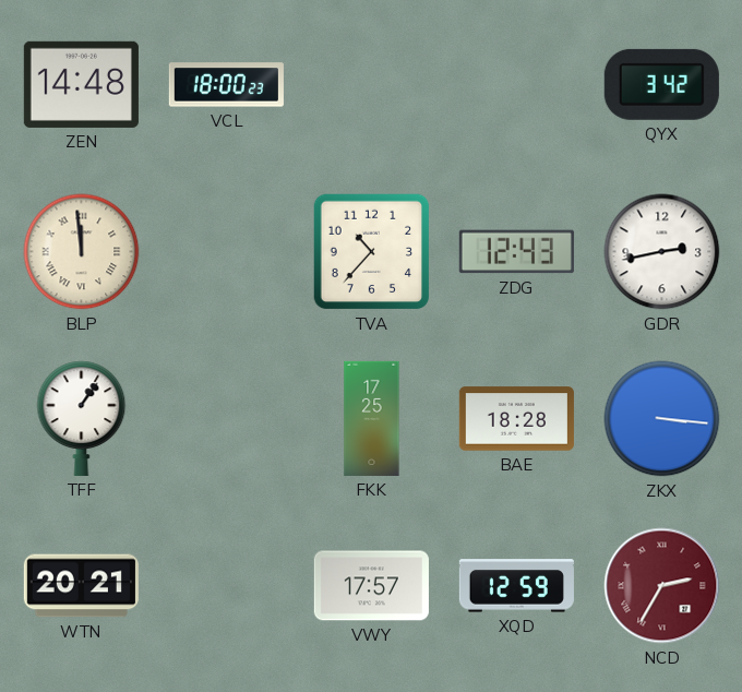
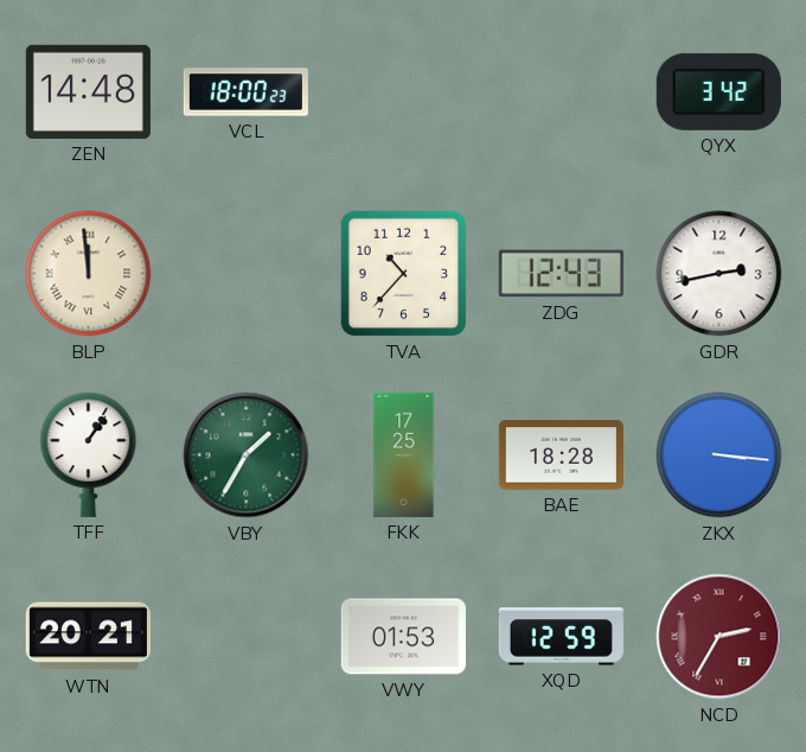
VBY: none -> 1:35 (247, 455)
VWY: 17:57 -> 01:53 (403, 637)
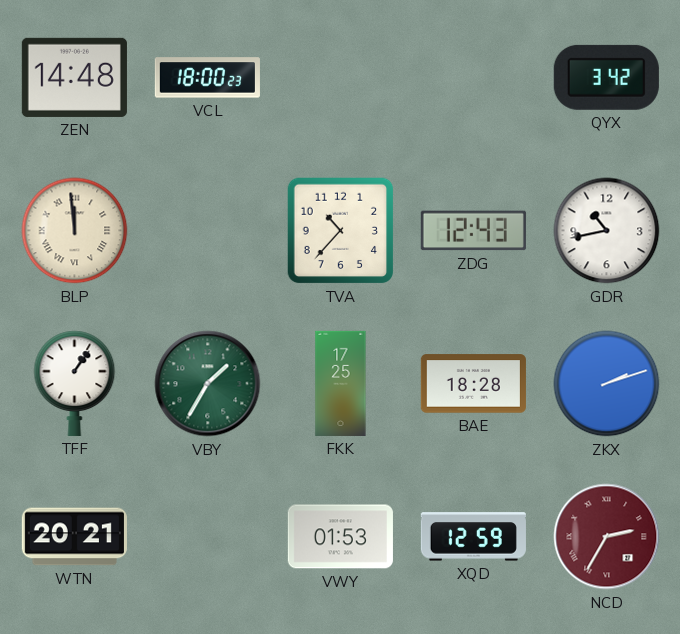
GDR: 2:43 -> 10:43 (607, 231)
ZKX: 3:16 -> 2:12 (607, 384)
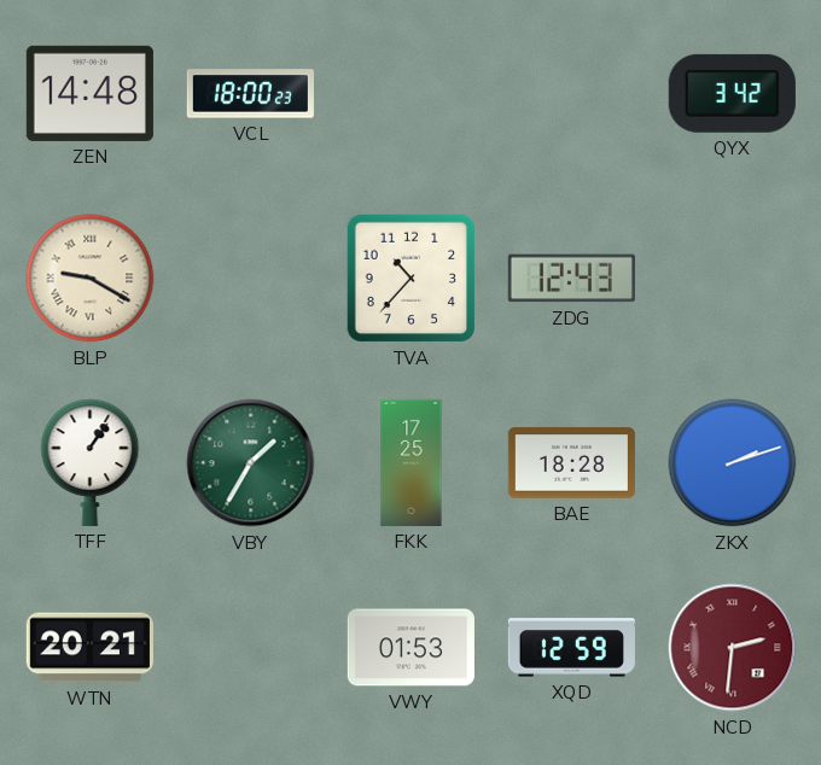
BLP: 11:59 -> 9:20 (91, 279)
GDR: 10:43 -> none (607, 231)
NCD: 2:35 -> 2:31 (733, 648)
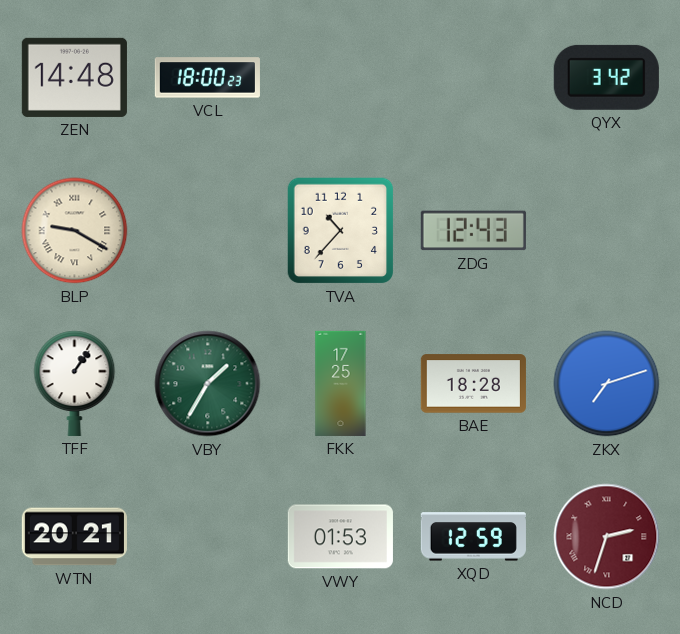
ZKX: 2:12 -> 7:12 (607, 384)
NCD: 2:31 -> 2:33 (607, 537)
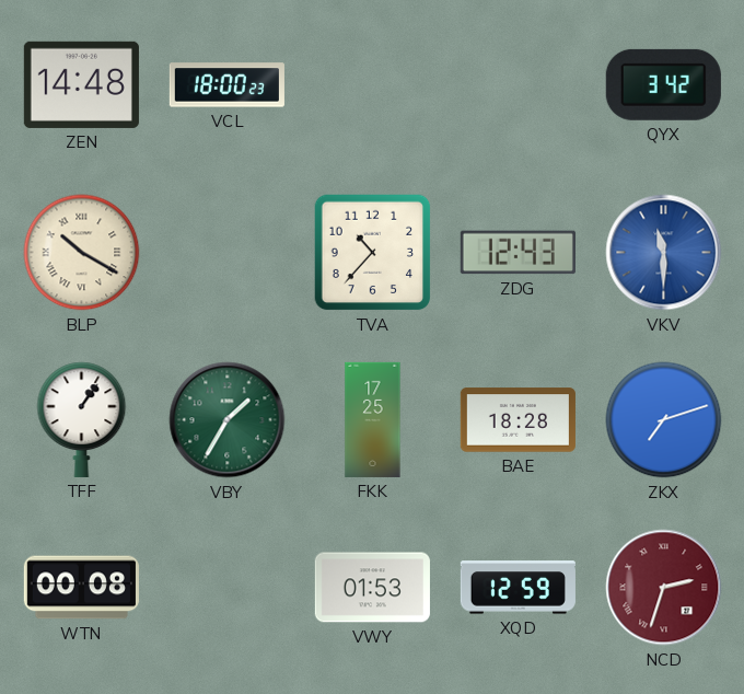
BLP: 9:20 -> 10:20 (82, 253)
VKV: none -> 11:30 (664, 253)
WTN: 20:21 -> 00:08 (81, 588)
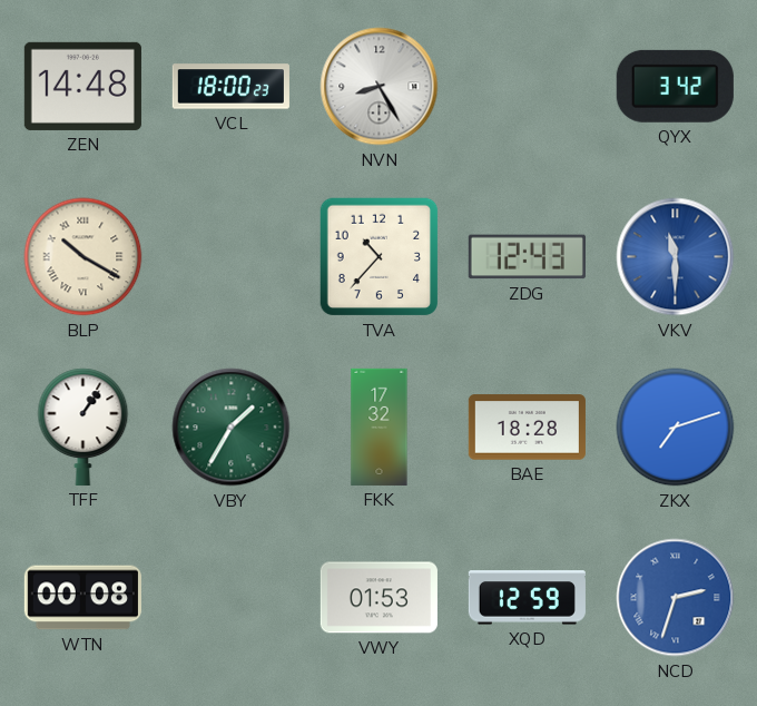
NVN: none -> 8:25 (380, 87)
FKK: 17:25 -> 17:32 (380, 426)
NCD dial: burgundy -> blue (676, 598)
